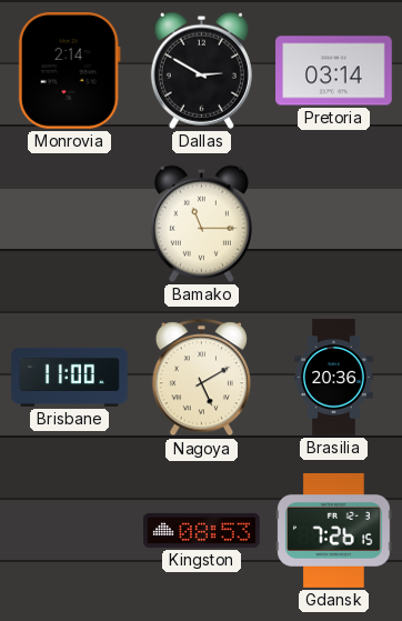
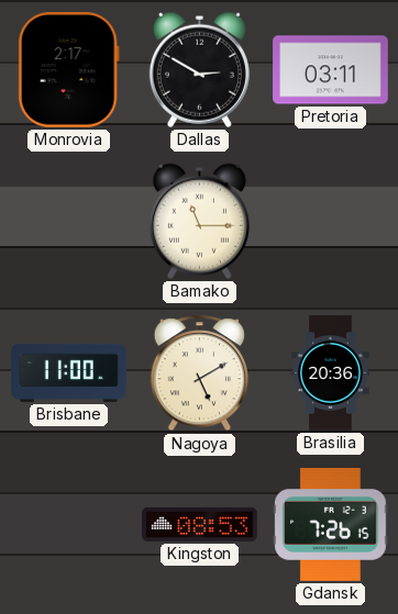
Monrovia: 2:14 -> 2:17 (68, 70)
Pretoria: 03:14 -> 03:11 (331, 70)
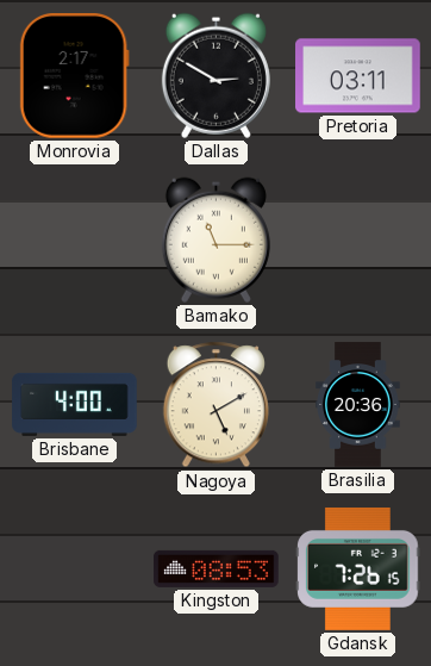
Brisbane: 11:00 -> 4:00 (75, 404)
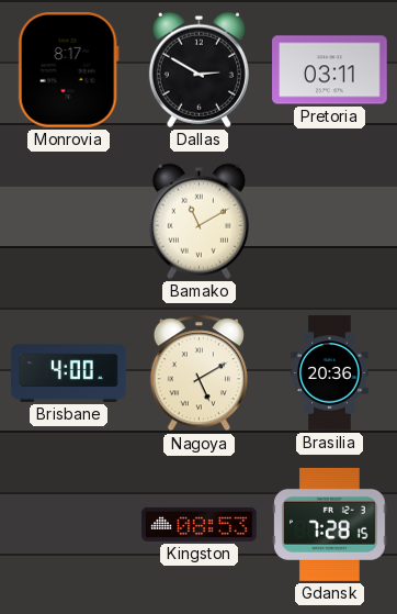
Monrovia: 2:17 -> 8:17 (68, 70)
Bamako: 11:15 -> 11:10 (198, 221)
Gdansk: 7:26 -> 7:28 (330, 524)
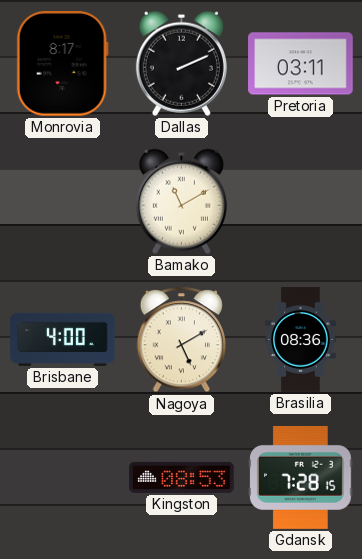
Dallas: 2:50 -> 2:11 (181, 63)
Brasilia: 20:36 -> 08:36 (301, 340)
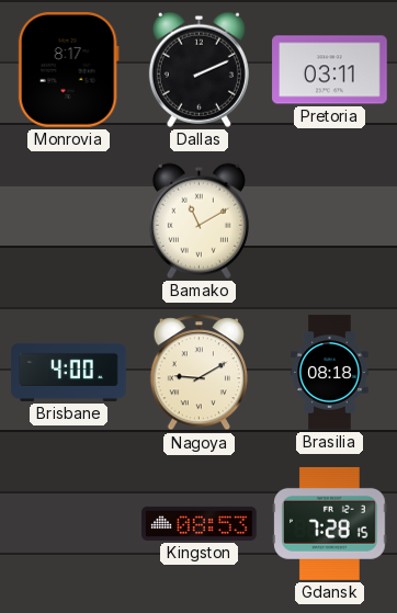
Nagoya: 5:10 -> 9:10 (198, 373)
Brasilia: 08:36 -> 08:18 (330, 373)
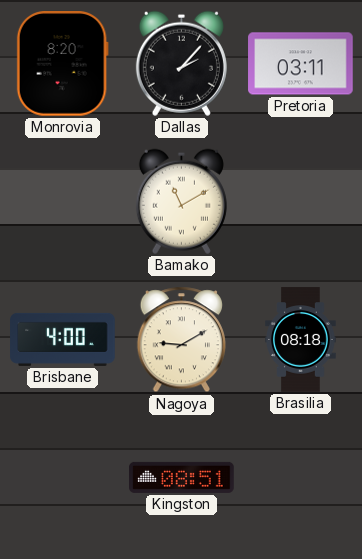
Monrovia: 8:17 -> 8:20 (62, 64)
Dallas: 2:11 -> 2:07 (181, 63)
Kingston: 08:53 -> 08:51 (182, 477)
Gdansk: 7:28 -> none (330, 523)
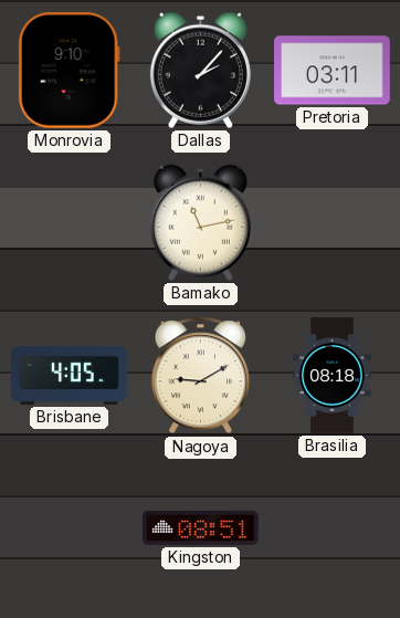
Monrovia: 8:20 -> 9:10 (69, 71)
Bamako: 11:10 -> 11:13 (200, 222)
Brisbane: 4:00 -> 4:05 (70, 375)
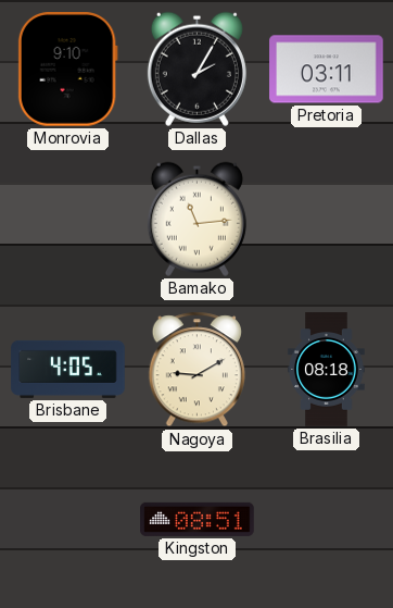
Dallas: 2:07 -> 2:05 (196, 69)
Bamako: 11:13 -> 11:14 (196, 219)
